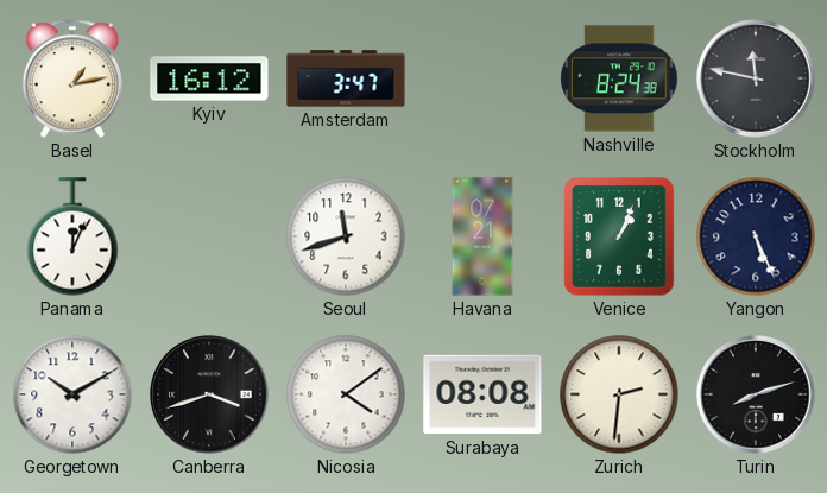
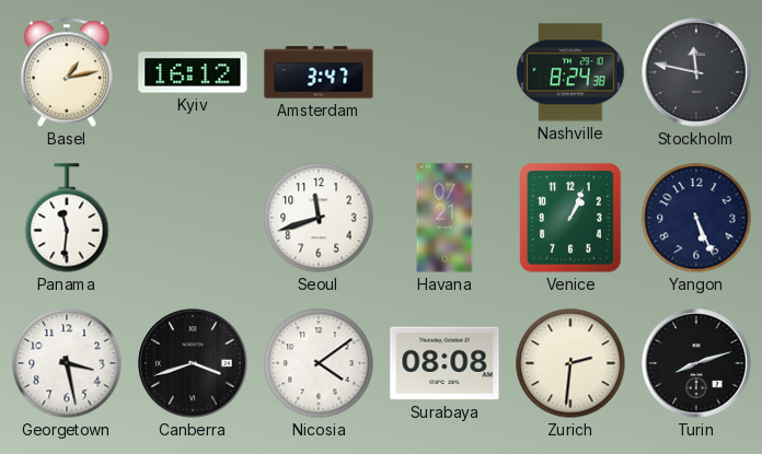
Panama: 12:04 -> 11:31 (67, 218)
Georgetown: 10:10 -> 3:28 (67, 363)
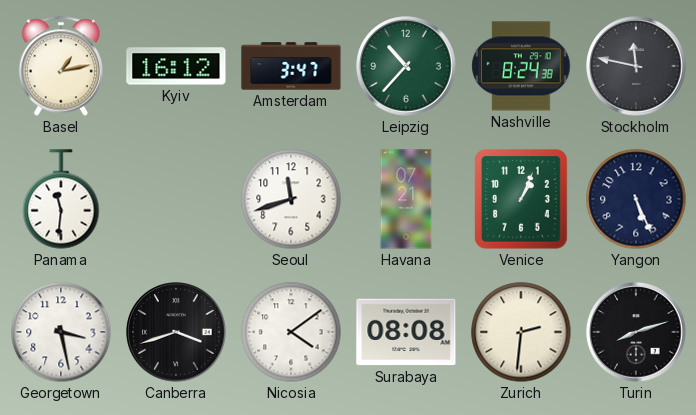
Leipzig: none -> 10:37 (406, 66)
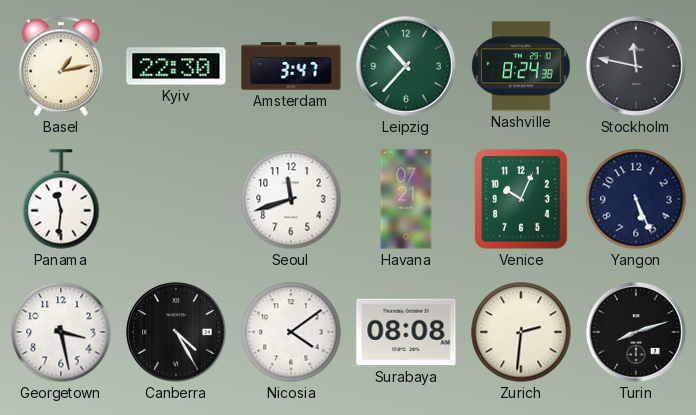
Kyiv: 16:12 -> 22:30 (176, 66)
Venice: 1:04 -> 10:04 (521, 199)
Canberra: 3:42 -> 4:25 (176, 332)
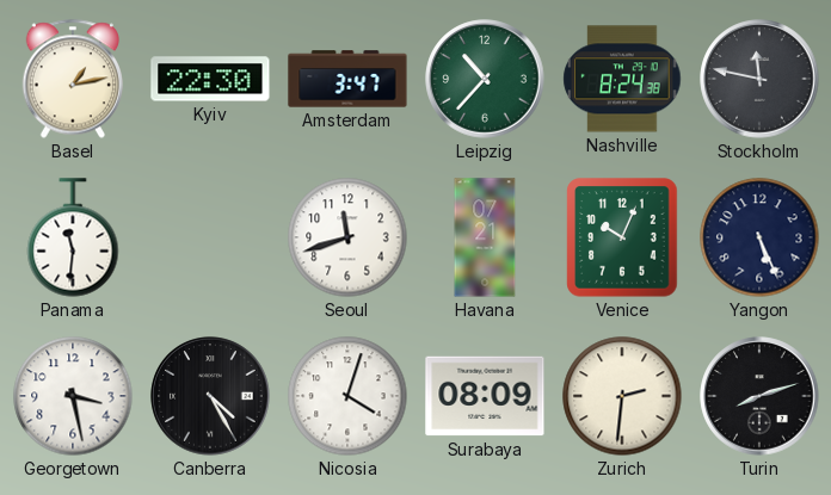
Nicosia: 4:09 -> 4:03 (347, 396)
Surabaya: 08:08 -> 08:09 (485, 396)
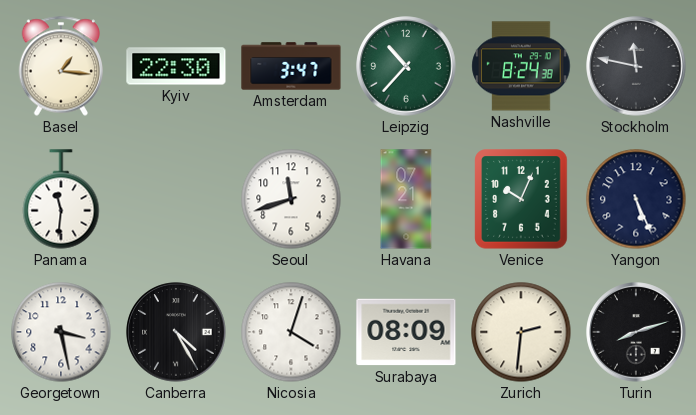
Basel: 1:13 -> 1:16 (60, 66)
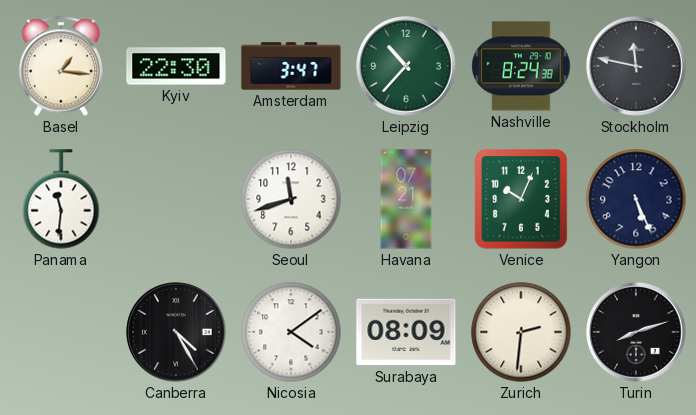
Georgetown: 3:28 -> none (61, 332)
Nicosia: 4:03 -> 4:09 (291, 332)
